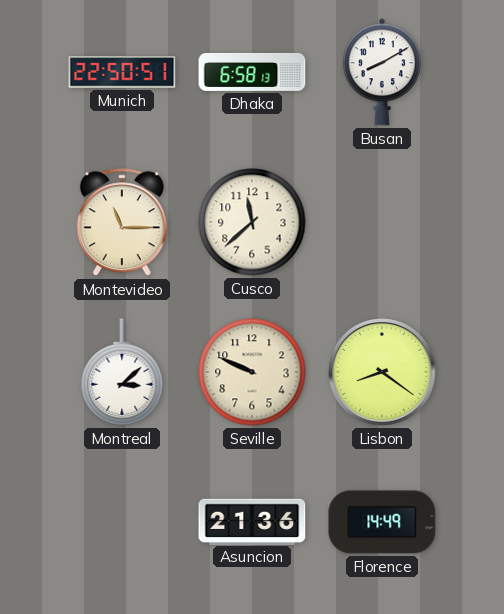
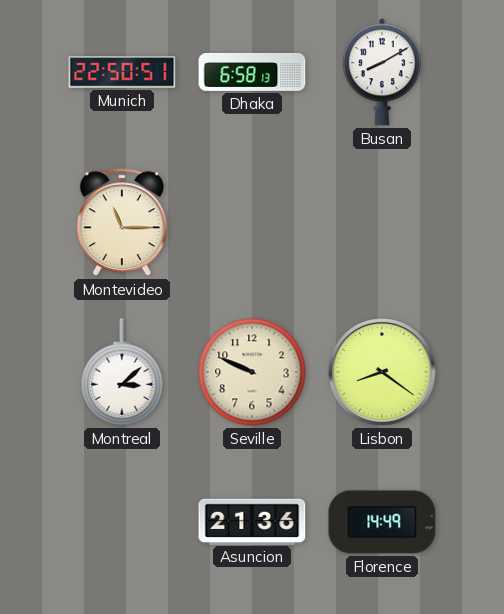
Cusco: 11:38 -> none (252, 222)
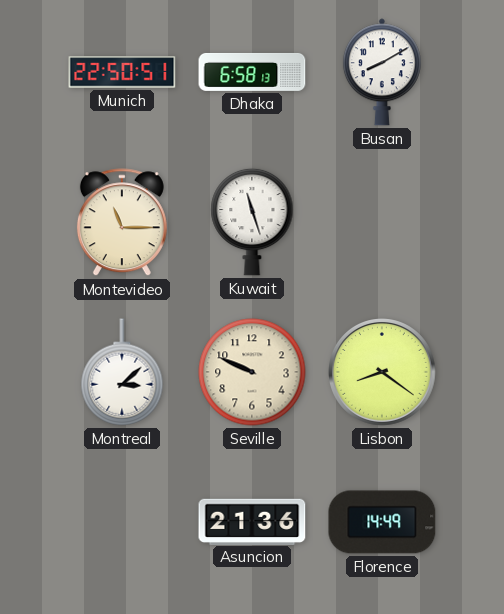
Kuwait: none -> 11:27 (252, 222)
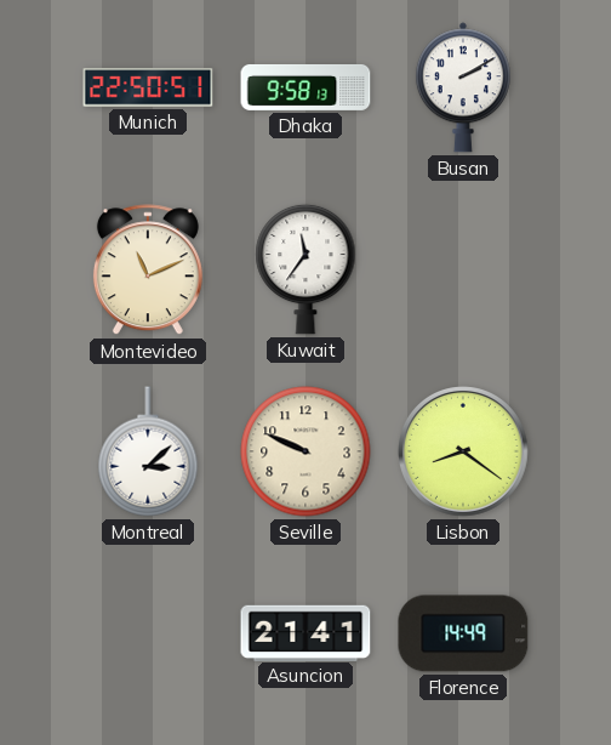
Dhaka: 6:58 -> 9:58 (305, 87)
Busan: 8:10 -> 2:10 (463, 87)
Montevideo: 11:15 -> 11:11 (148, 271)
Kuwait: 11:27 -> 11:36 (305, 269)
Asuncion: 21:36 -> 21:41 (305, 632)
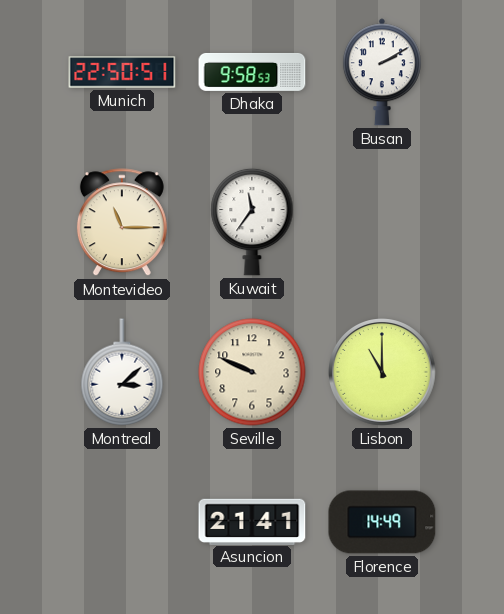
Dhaka: 9:58:13 -> 9:58:53 (252, 72)
Montevideo: 11:11 -> 11:15 (122, 223)
Lisbon: 8:21 -> 11:00 (383, 373)
